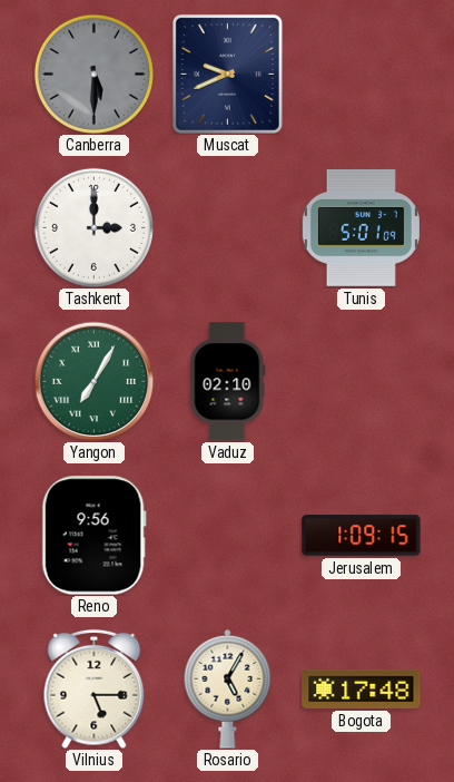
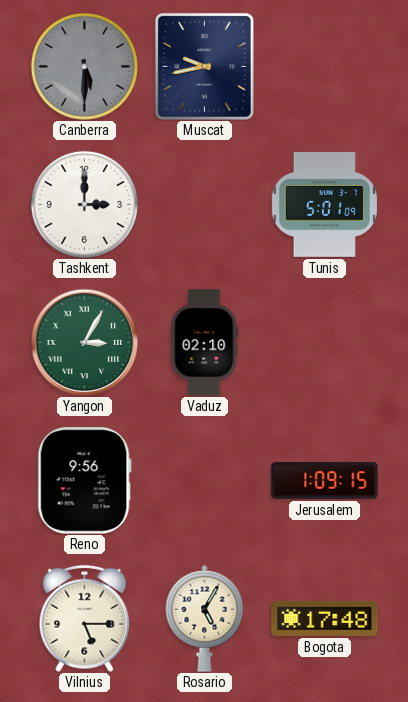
Muscat: 9:41 -> 9:43 (204, 66)
Yangon: 7:05 -> 3:05 (84, 342)
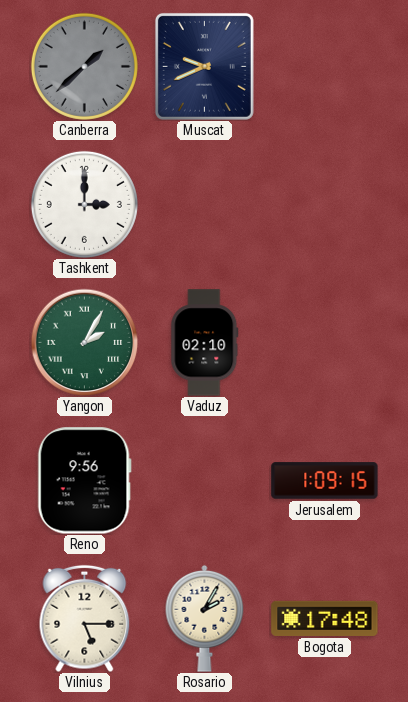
Canberra: 5:30 -> 1:38 (84, 66)
Muscat: 9:43 -> 9:41 (204, 66)
Tunis: 5:01 -> none (324, 204)
Yangon: 3:05 -> 2:05 (84, 342)
Rosario: 5:05 -> 2:05 (205, 618)
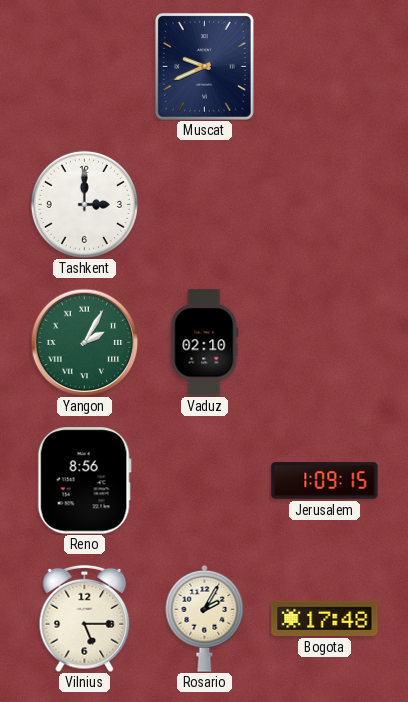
Canberra: 1:38 -> none (84, 66)
Reno: 9:56 -> 8:56 (84, 481)
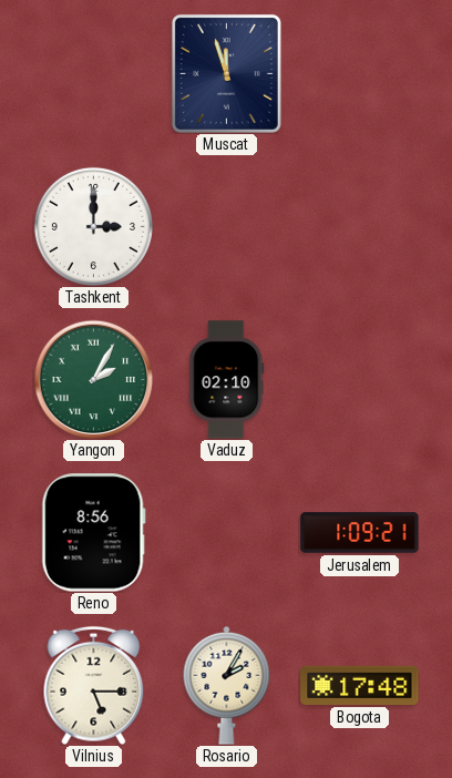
Muscat: 9:41 -> 11:57 (226, 73)
Jerusalem: 1:09:15 -> 1:09:21 (360, 533)
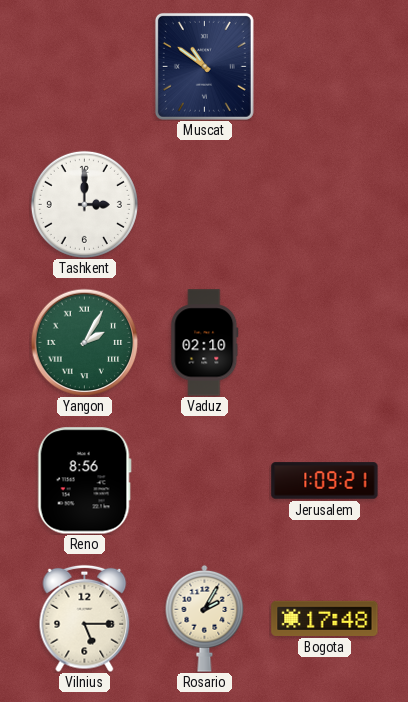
Muscat: 11:57 -> 10:51 (204, 66)
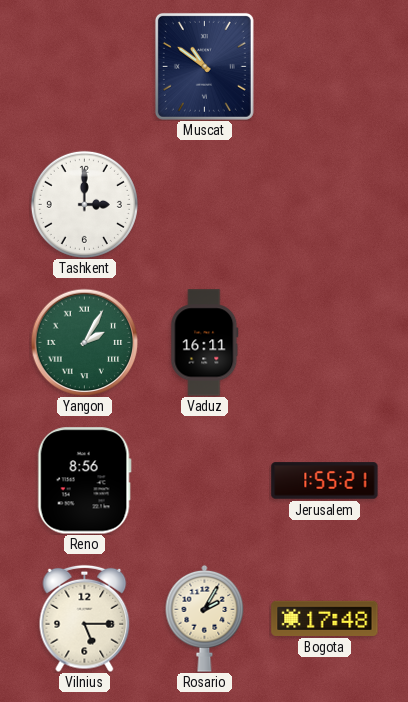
Vaduz: 02:10 -> 16:11 (205, 343)
Jerusalem: 1:09 -> 1:55 (325, 481)
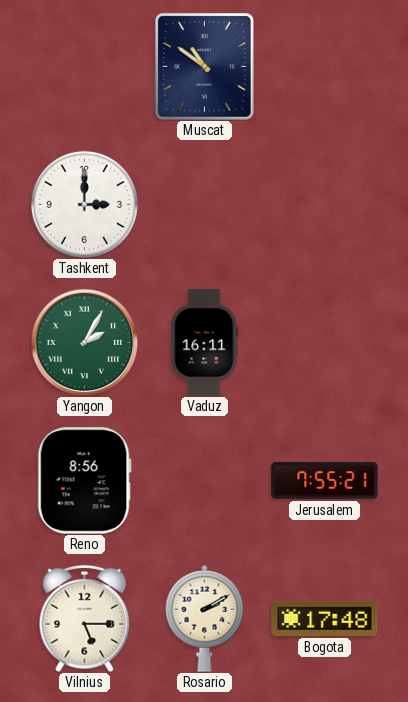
Jerusalem: 1:55 -> 7:55 (325, 481)
Rosario: 2:05 -> 2:10 (205, 618)
